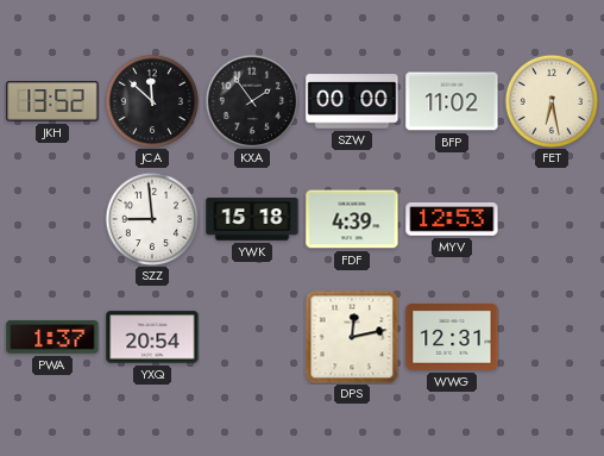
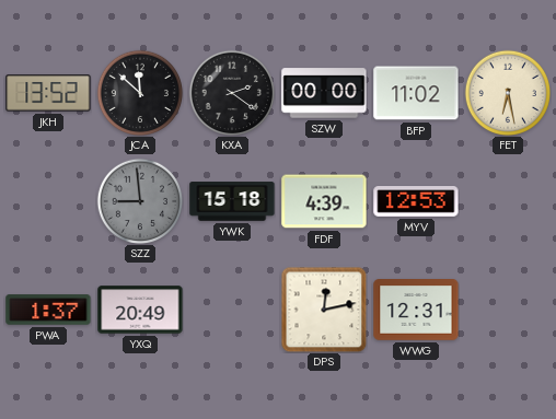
KXA: 1:54 -> 2:21 (231, 92)
SZZ dial: white -> grey (139, 200)
YXQ: 20:54 -> 20:49 (140, 310)
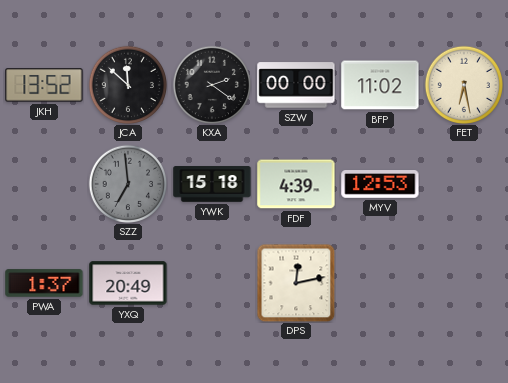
SZZ: 8:59 -> 6:59 (127, 183)
WWG: 12:31 -> none (416, 310)
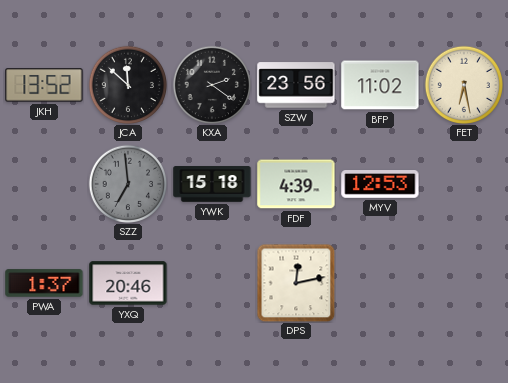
SZW: 00:00 -> 23:56 (296, 85)
YXQ: 20:49 -> 20:46 (128, 283)
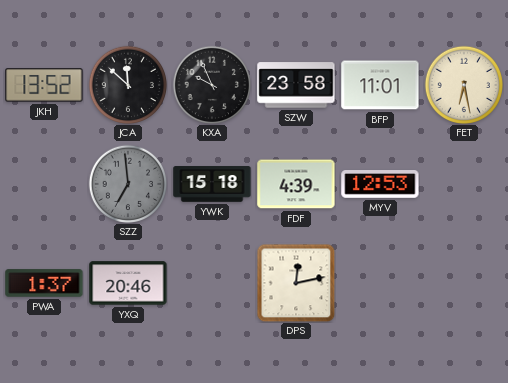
KXA: 2:21 -> 9:56 (211, 84)
SZW: 23:56 -> 23:58 (296, 85)
BFP: 11:02 -> 11:01 (380, 85)
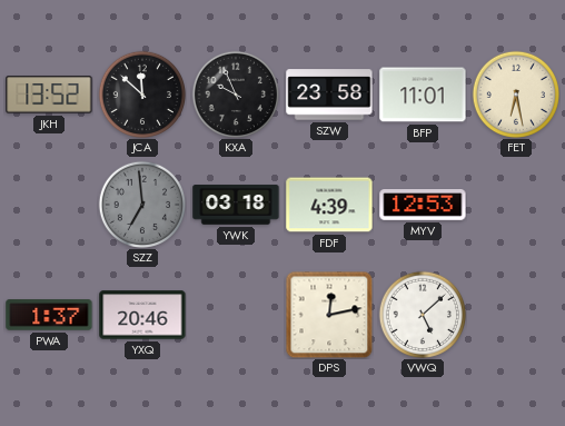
YWK: 15:18 -> 03:18 (236, 205)
VWQ: none -> 5:08 (422, 314)
